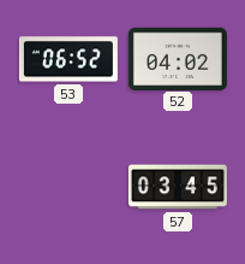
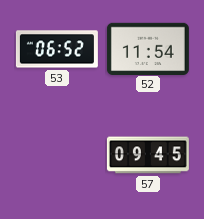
52: 04:02 -> 11:54 (148, 48)
57: 03:45 -> 09:45 (148, 155)
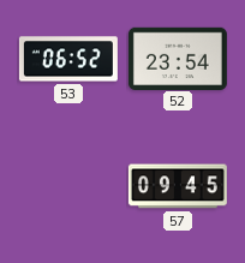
52: 11:54 -> 23:54 (178, 58)
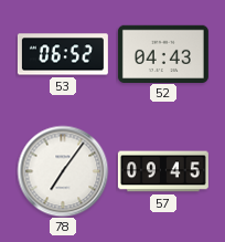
52: 23:54 -> 04:43 (163, 53)
78: none -> 7:06 (63, 171)
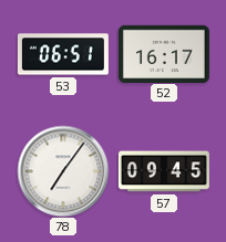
53: 06:52 -> 06:51 (63, 54)
52: 04:43 -> 16:17 (164, 53)
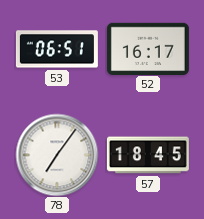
57: 09:45 -> 18:45 (148, 155)
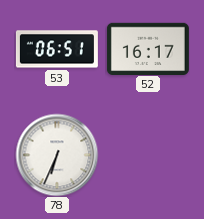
78: 7:06 -> 6:34 (57, 155)
57: 18:45 -> none (148, 155)
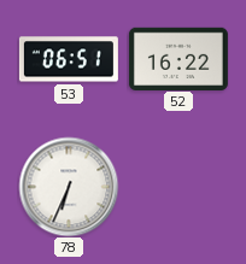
52: 16:17 -> 16:22 (178, 58)
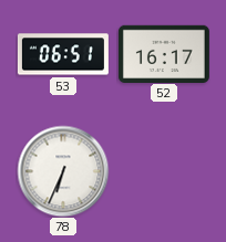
52: 16:22 -> 16:17 (164, 53)
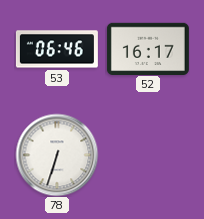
53: 06:51 -> 06:46 (57, 49)
78: 6:34 -> 6:33 (57, 155)
